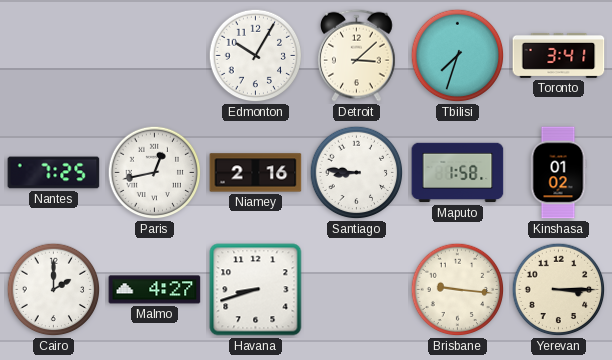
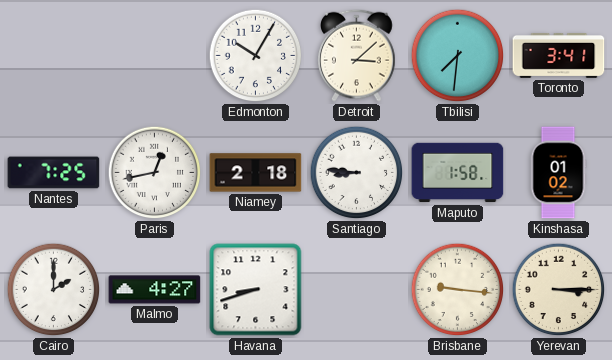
Tbilisi: 7:33 -> 7:31 (458, 56)
Niamey: 2:16 -> 2:18 (256, 173)
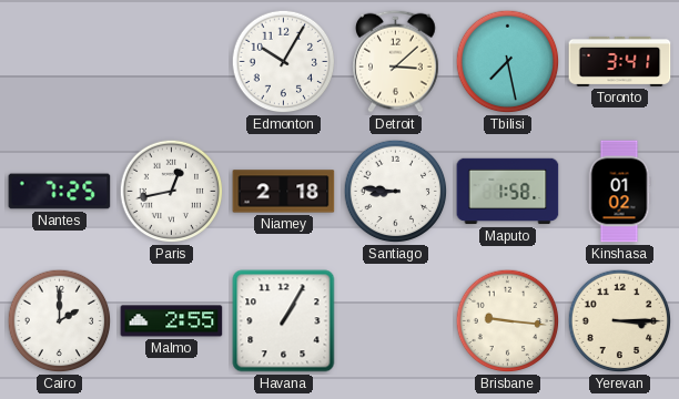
Tbilisi: 7:31 -> 7:28 (508, 62)
Malmo: 4:27 -> 2:55 (172, 321)
Havana: 8:42 -> 1:05 (284, 321)
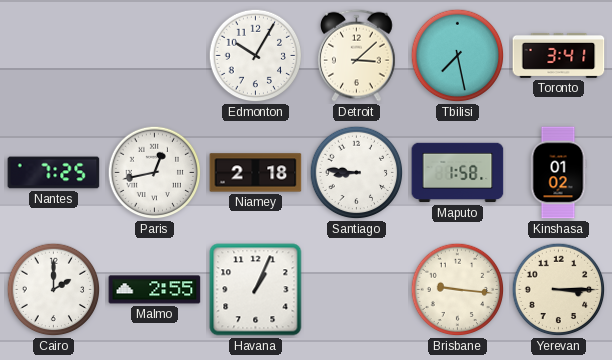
Havana: 1:05 -> 1:04 (256, 290)
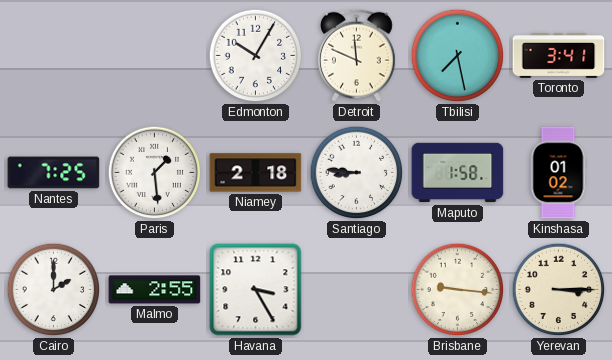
Detroit: 3:08 -> 11:49 (357, 55)
Paris: 12:43 -> 1:29 (155, 173)
Havana: 1:04 -> 3:25 (256, 290)
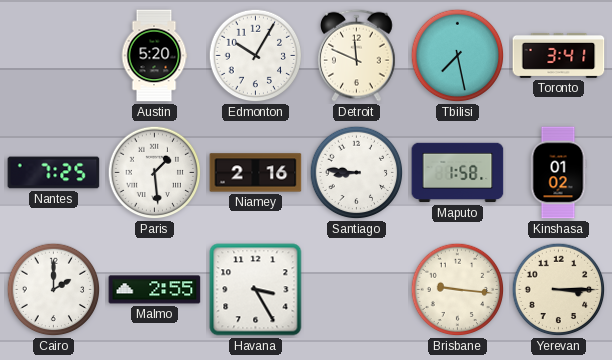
Austin: none -> 5:20 (154, 56)
Niamey: 2:18 -> 2:16 (256, 173)
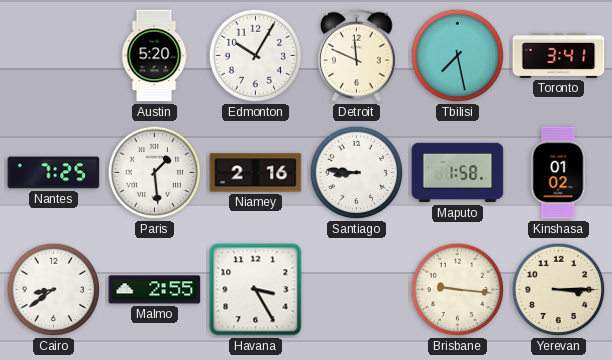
Cairo: 2:00 -> 8:39 (54, 290)
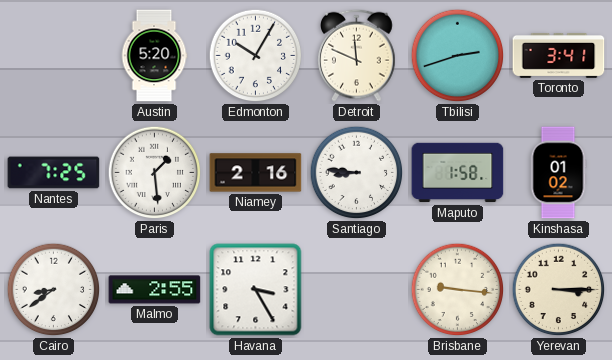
Tbilisi: 7:28 -> 2:42 (458, 56)
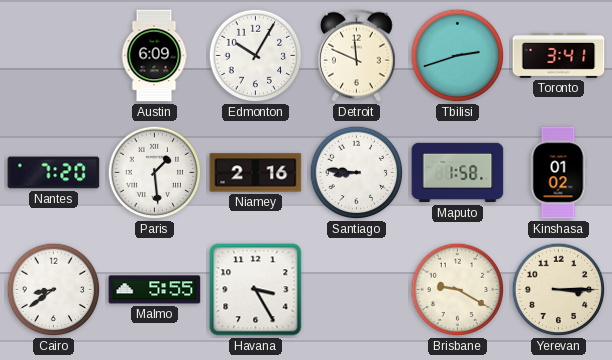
Austin: 5:20 -> 6:09 (154, 56)
Nantes: 7:25 -> 7:20 (54, 173)
Malmo: 2:55 -> 5:55 (155, 290)
Brisbane: 9:16 -> 9:20 (458, 290)
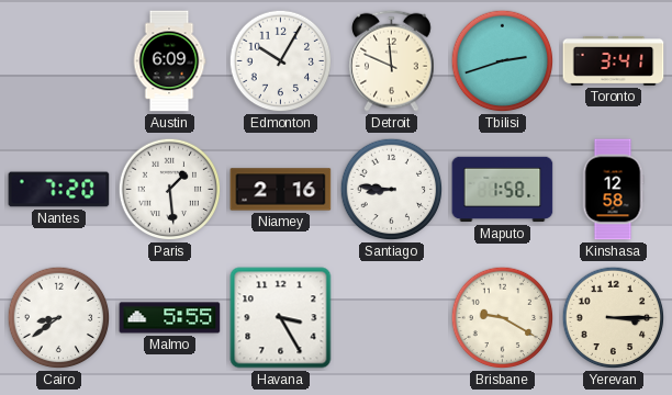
Kinshasa: 01:02 -> 12:58 (613, 190)
